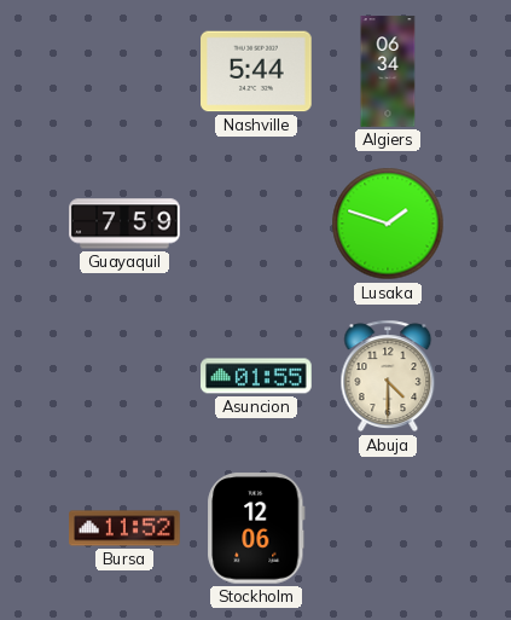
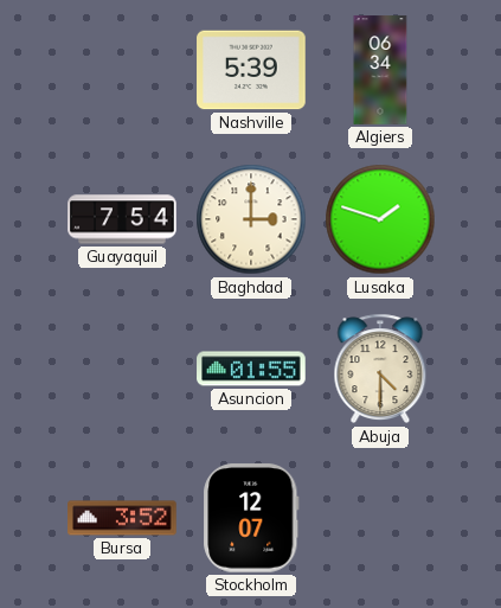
Nashville: 5:44 -> 5:39 (251, 70)
Guayaquil: 7:59 -> 7:54 (122, 219)
Baghdad: none -> 3:00 (251, 219)
Bursa: 11:52 -> 3:52 (122, 518)
Stockholm: 12:06 -> 12:07 (251, 518)
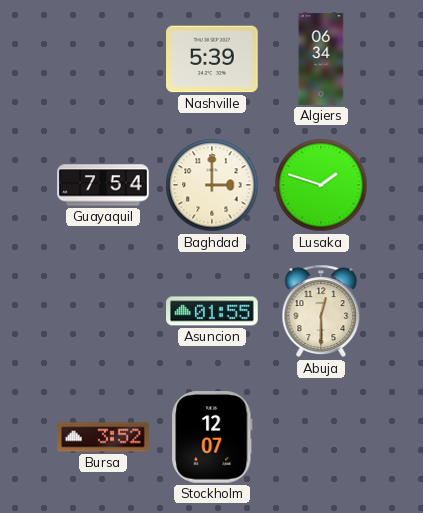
Abuja: 4:30 -> 12:30 (321, 311)
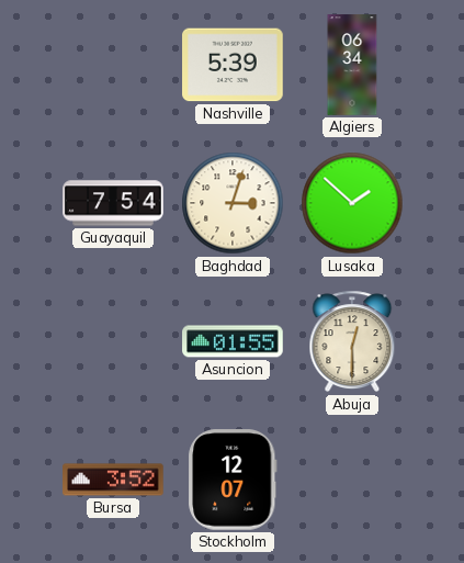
Baghdad: 3:00 -> 3:03 (233, 203)
Lusaka: 1:48 -> 1:52 (352, 203)
